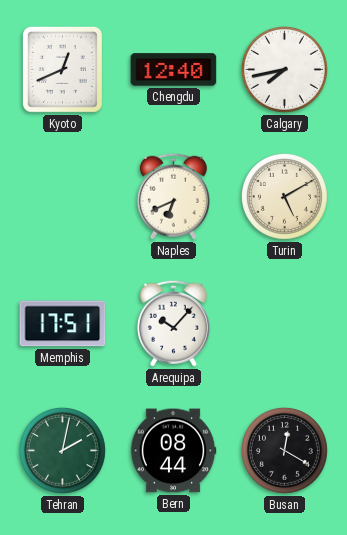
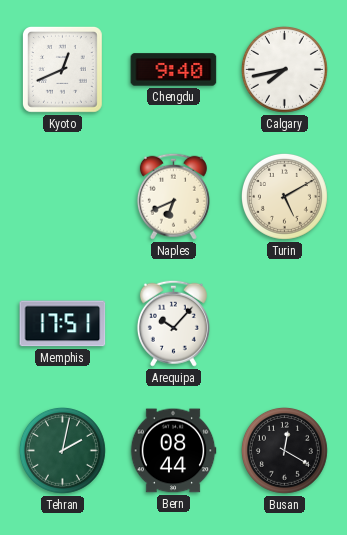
Chengdu: 12:40 -> 9:40 (174, 70)
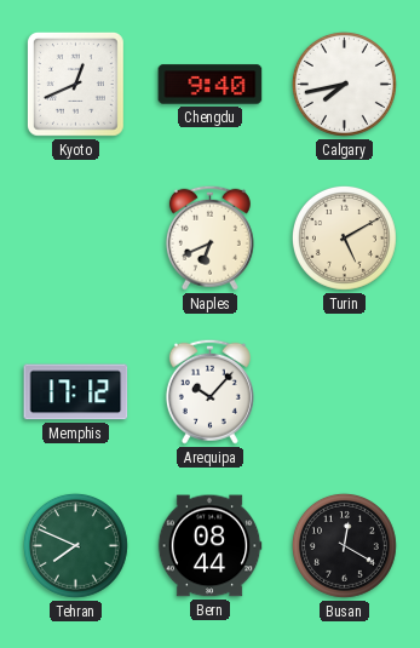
Memphis: 17:51 -> 17:12 (76, 392)
Tehran: 2:02 -> 7:49 (75, 545)
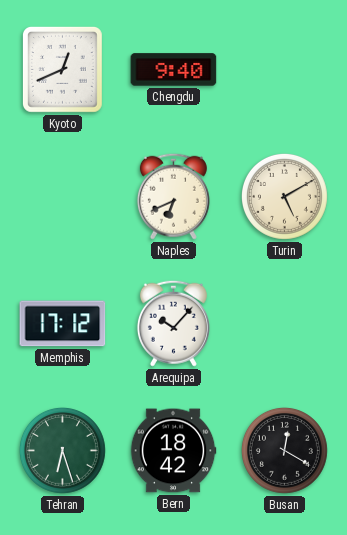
Calgary: 7:43 -> none (344, 84)
Tehran: 7:49 -> 6:27 (62, 450)
Bern: 08:44 -> 18:42 (173, 451)
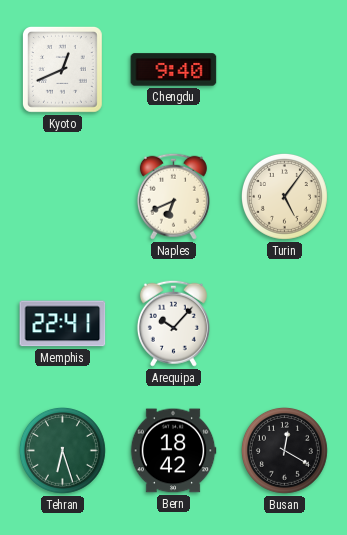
Turin: 5:10 -> 5:06 (284, 196)
Memphis: 17:12 -> 22:41 (63, 324)
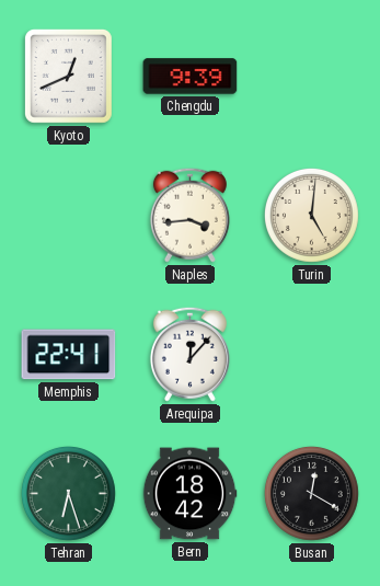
Chengdu: 9:40 -> 9:39 (191, 77)
Naples: 6:41 -> 3:44 (189, 215)
Turin: 5:06 -> 5:01 (311, 215)
Arequipa: 10:07 -> 12:07 (189, 354)
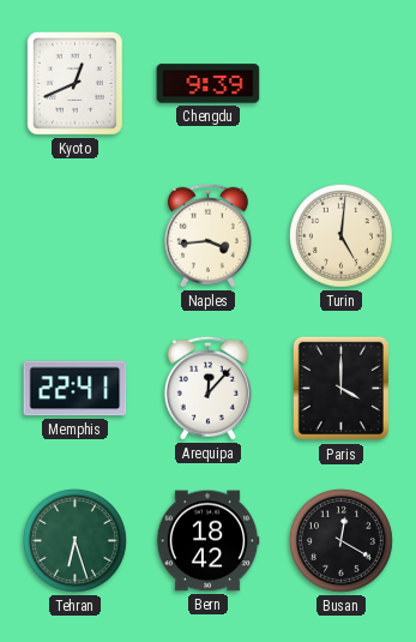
Paris: none -> 4:00 (340, 389)
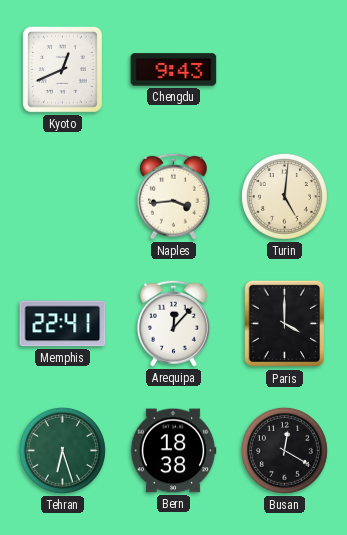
Chengdu: 9:39 -> 9:43 (174, 70)
Bern: 18:42 -> 18:38 (173, 451)
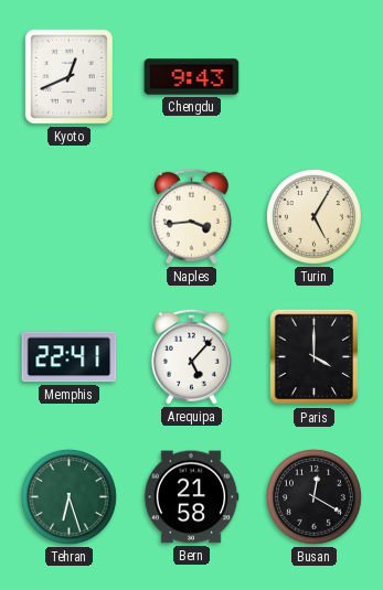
Turin: 5:01 -> 5:05 (313, 216)
Arequipa: 12:07 -> 5:07 (191, 356)
Bern: 18:38 -> 21:58 (191, 497)
